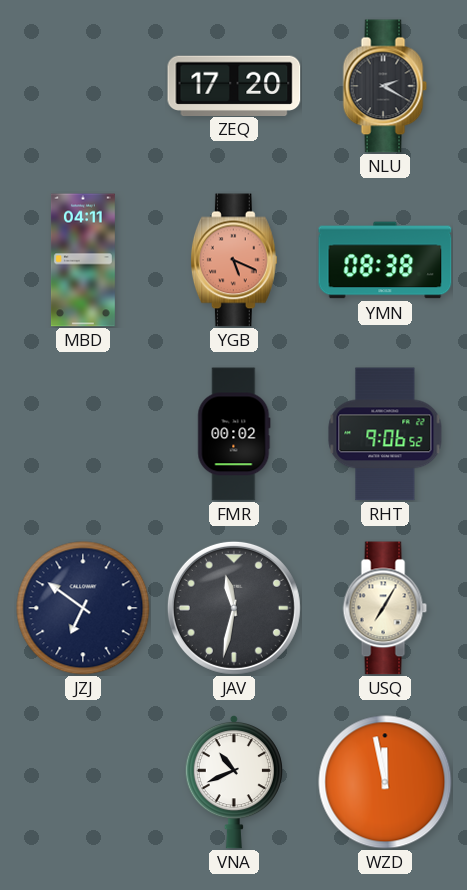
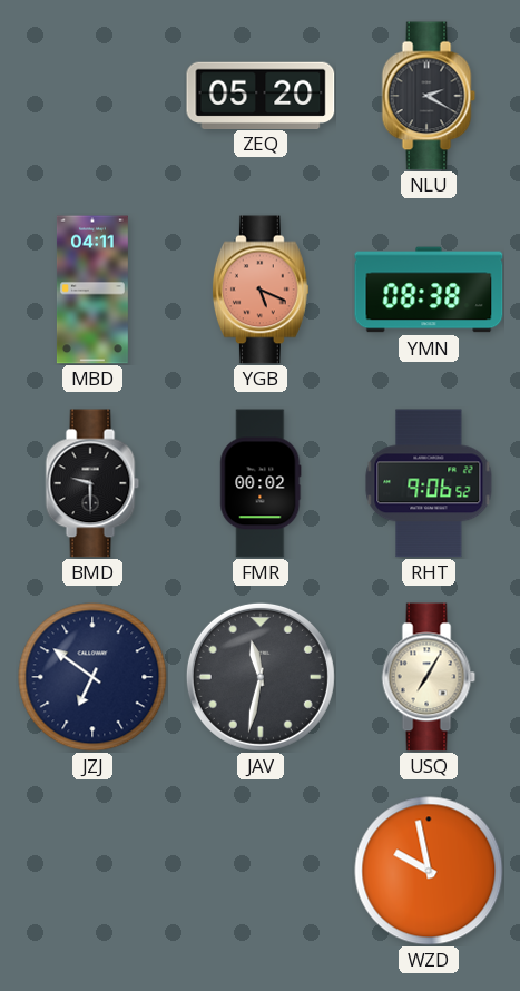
ZEQ: 17:20 -> 05:20 (261, 95)
BMD: none -> 9:30 (92, 483)
VNA: 10:41 -> none (234, 782)
WZD: 11:58 -> 9:58 (429, 871)
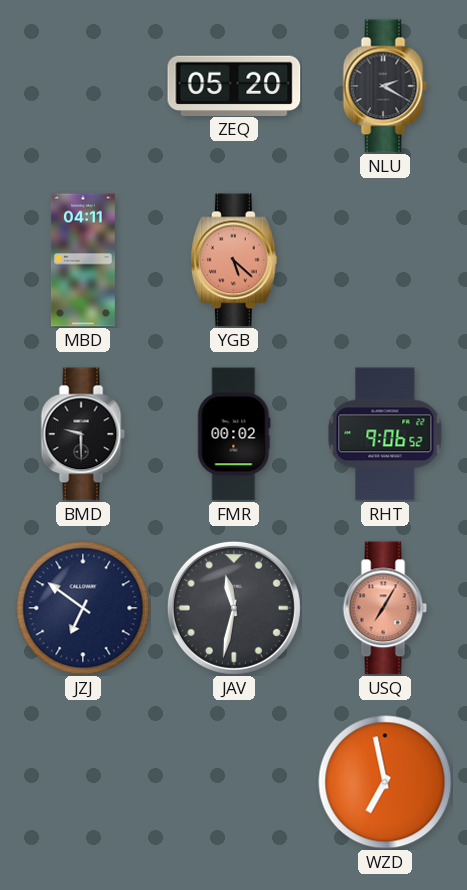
YGB: 5:19 -> 5:22 (234, 260)
YMN: 08:38 -> none (429, 290)
USQ dial: cream -> salmon (385, 608)
WZD: 9:58 -> 6:58 (385, 782)
